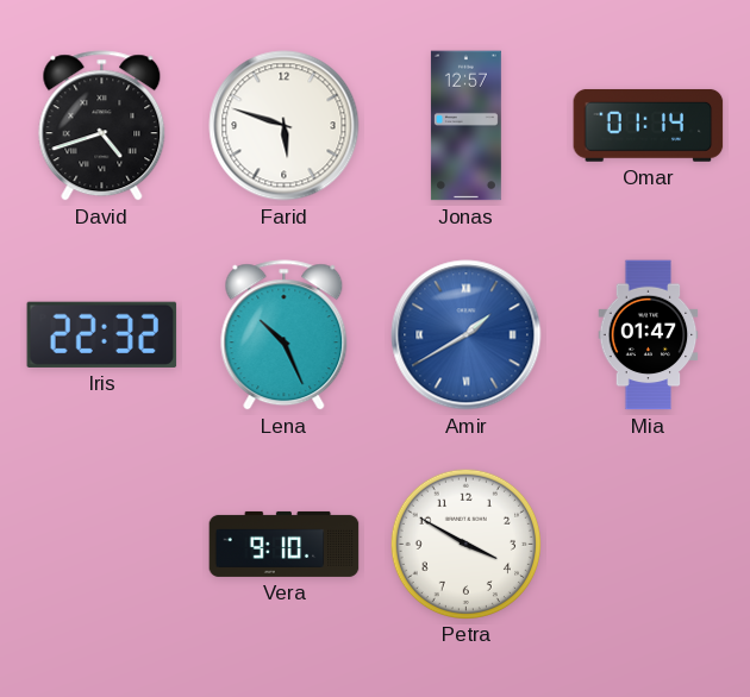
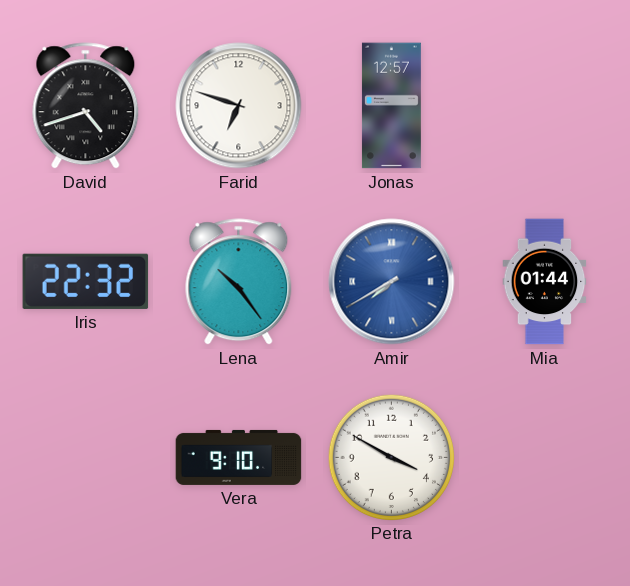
Farid: 5:48 -> 6:48 (239, 106)
Omar: 01:14 -> none (649, 125)
Lena: 10:26 -> 10:24 (239, 282)
Amir: 1:40 -> 7:40 (392, 282)
Mia: 01:47 -> 01:44 (545, 282)
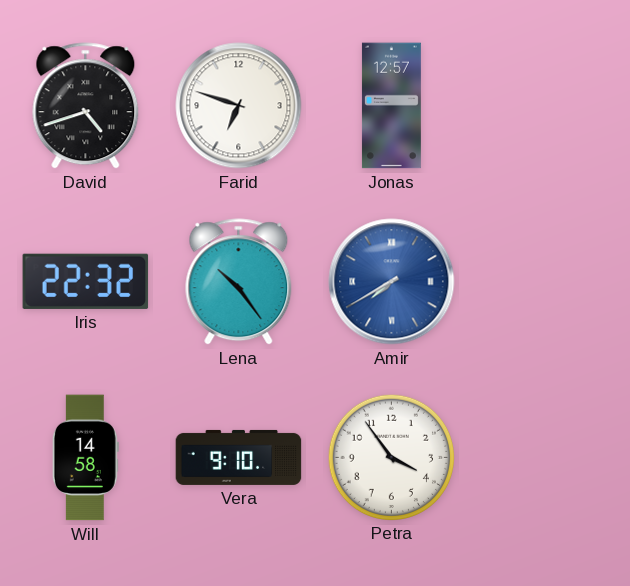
Mia: 01:44 -> none (545, 282)
Will: none -> 14:58 (85, 458)
Petra: 3:50 -> 3:54 (391, 457)
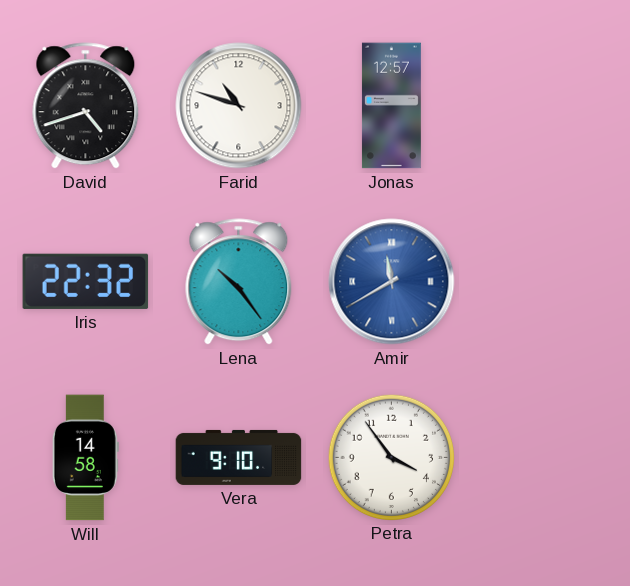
Farid: 6:48 -> 10:48 (239, 106)
Amir: 7:40 -> 11:40 (392, 282)
